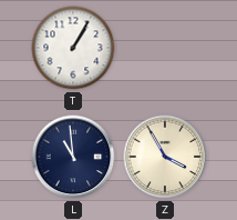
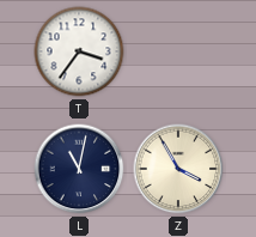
T: 1:05 -> 3:36 (79, 51)
L: 10:59 -> 11:02 (79, 169)
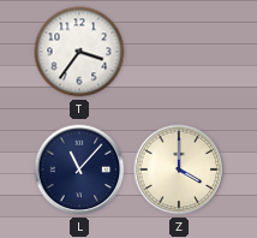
L: 11:02 -> 11:07 (79, 169)
Z: 3:55 -> 4:00 (179, 169)
